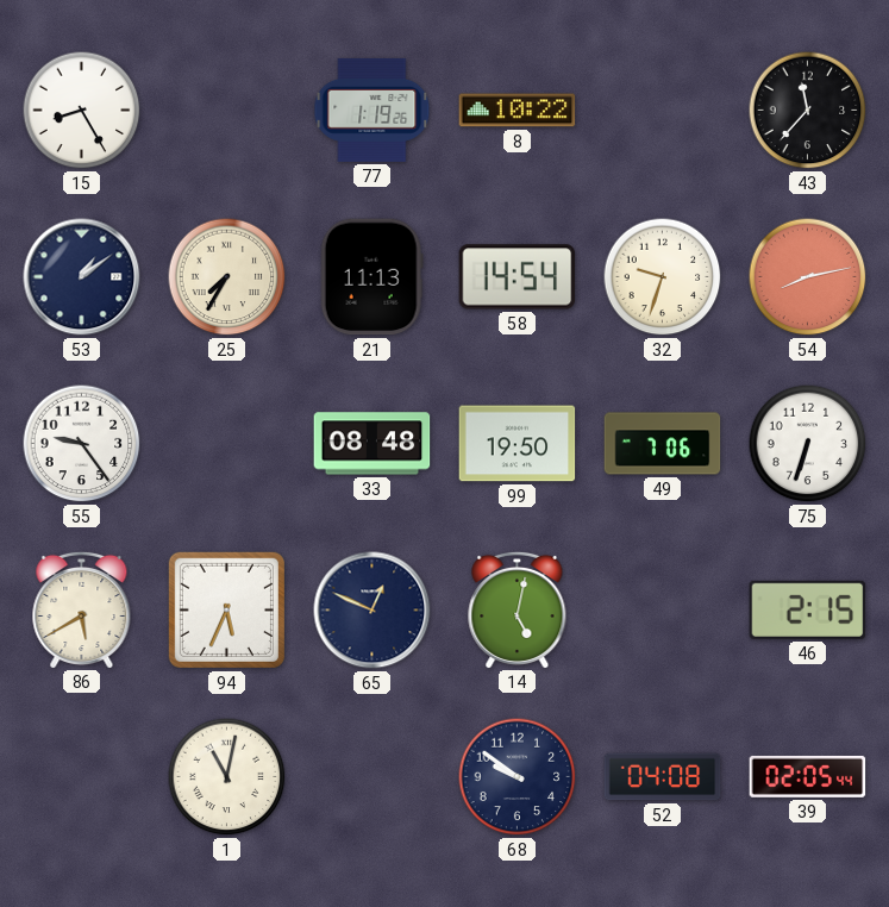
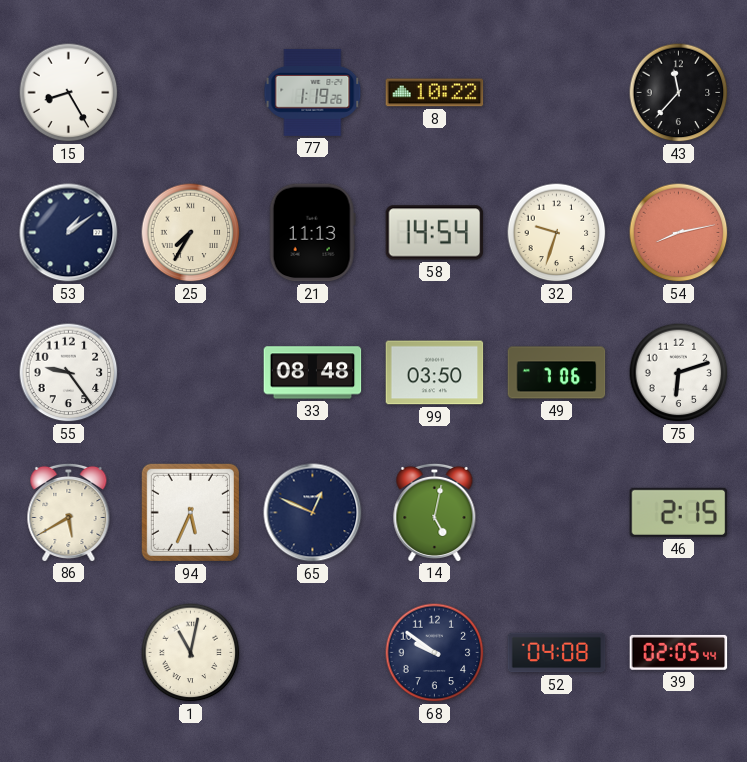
99: 19:50 -> 03:50 (435, 373)
75: 6:33 -> 6:12 (679, 373)
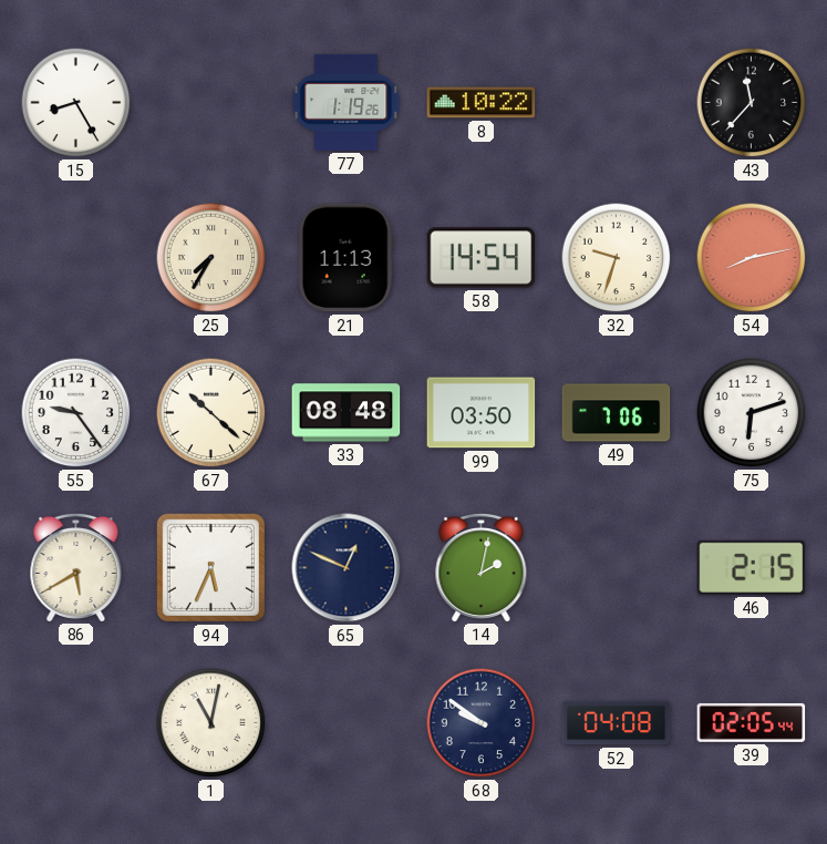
53: 1:09 -> none (69, 233)
67: none -> 10:22 (211, 413)
14: 5:02 -> 2:02 (482, 567)
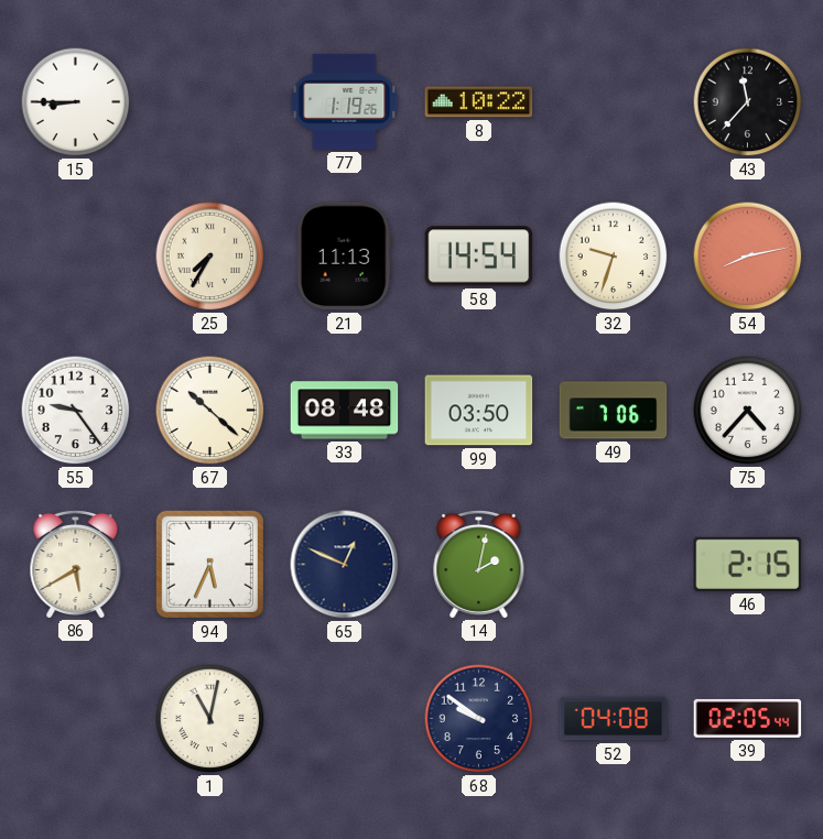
15: 8:25 -> 8:45 (76, 102)
75: 6:12 -> 4:37 (748, 411)
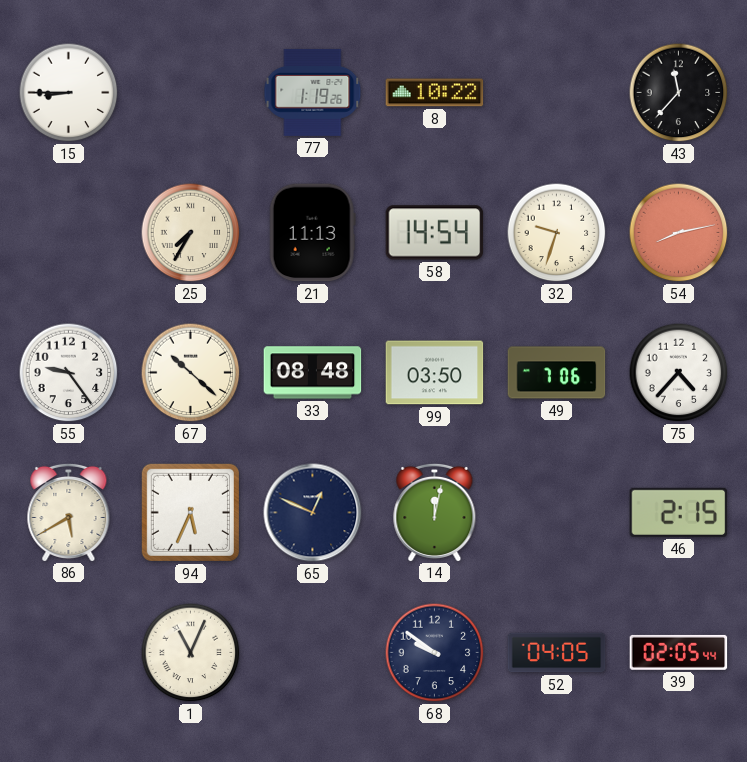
14: 2:02 -> 12:02 (435, 512)
1: 11:02 -> 11:04 (191, 653)
52: 04:08 -> 04:05 (557, 653)
